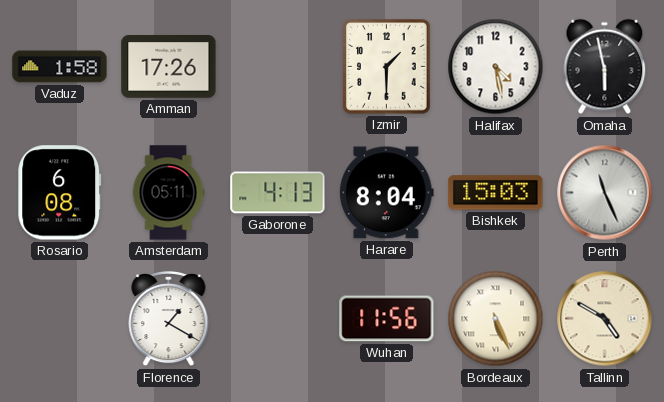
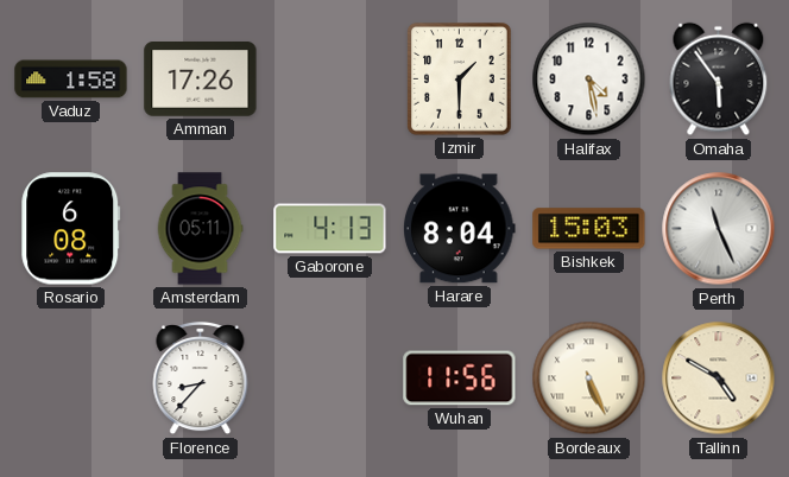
Omaha: 5:58 -> 5:54 (719, 79)
Florence: 1:20 -> 8:37 (201, 379)
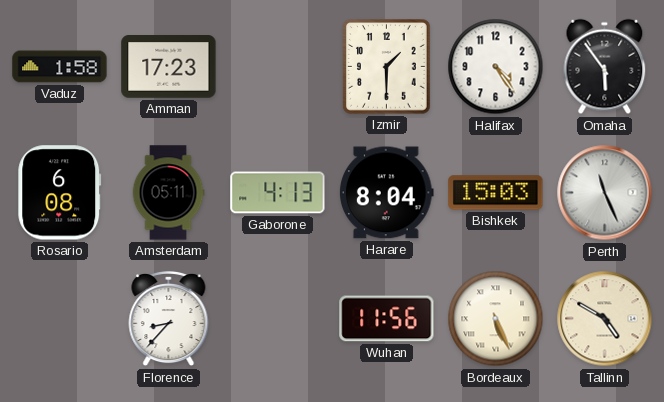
Amman: 17:26 -> 17:23 (169, 67)
Halifax: 4:28 -> 4:24 (496, 67)
